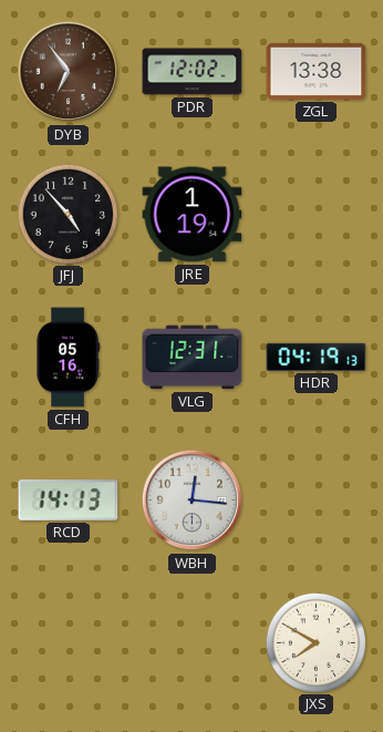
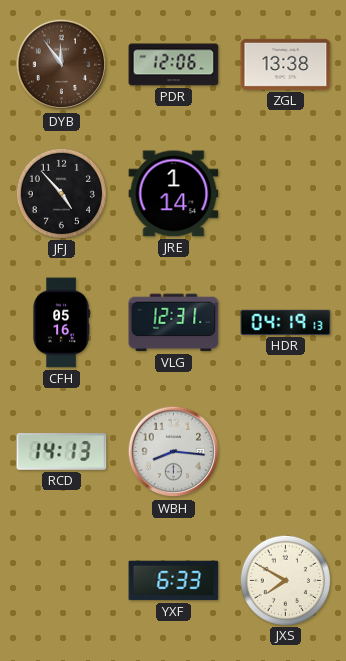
DYB: 6:54 -> 11:54 (62, 65)
PDR: 12:02 -> 12:06 (174, 65)
JRE: 1:19 -> 1:14 (174, 194)
WBH: 12:16 -> 8:16 (174, 452)
YXF: none -> 6:33 (174, 581)
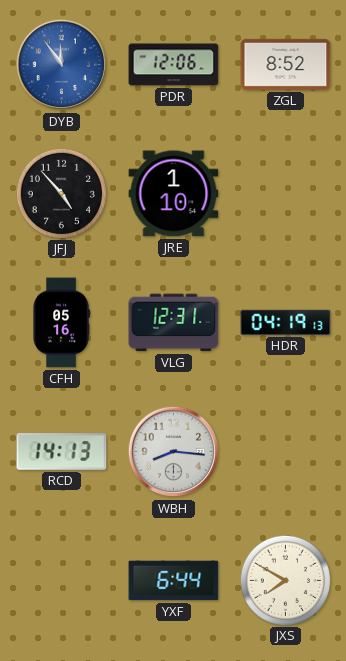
DYB dial: brown -> blue (62, 65)
ZGL: 13:38 -> 8:52 (286, 64)
JRE: 1:14 -> 1:10 (174, 194)
YXF: 6:33 -> 6:44 (174, 581)
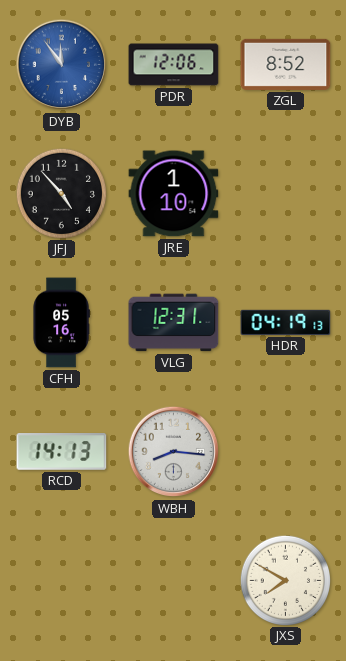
YXF: 6:44 -> none (174, 581)
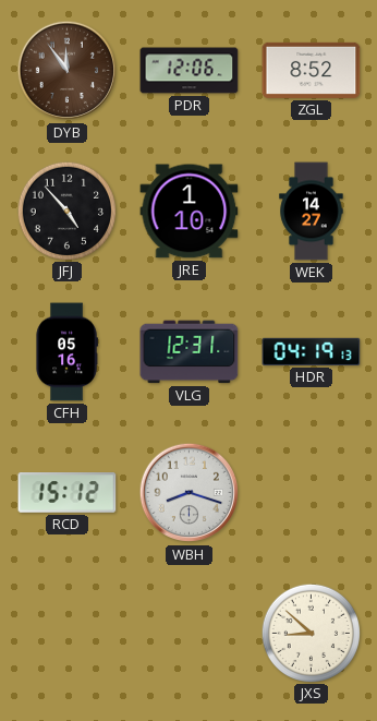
DYB dial: blue -> brown (68, 71)
WEK: none -> 14:27 (312, 212)
RCD: 14:13 -> 15:12 (68, 493)
WBH: 8:16 -> 8:18 (190, 493)
JXS: 7:50 -> 8:52 (311, 633)
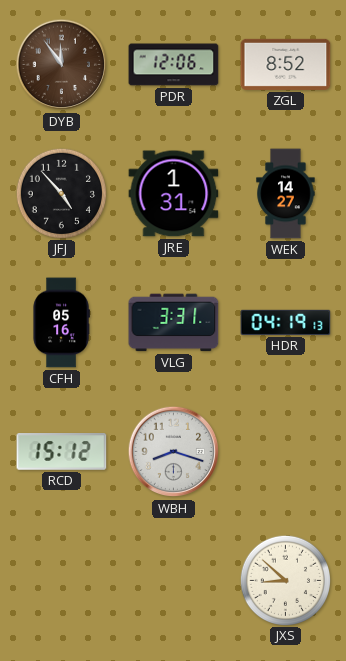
JRE: 1:10 -> 1:31 (174, 194)
VLG: 12:31 -> 3:31 (174, 323)
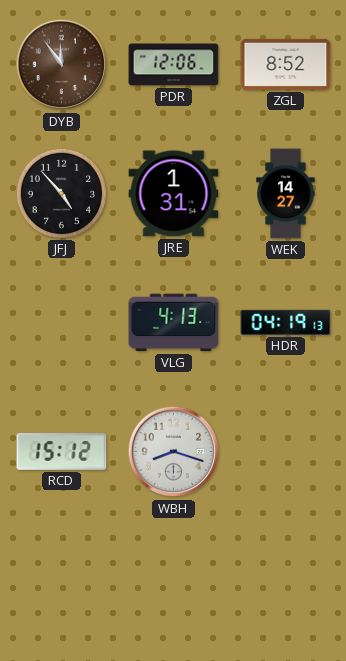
CFH: 05:16 -> none (61, 323)
VLG: 3:31 -> 4:13 (174, 323)
JXS: 8:52 -> none (285, 580)
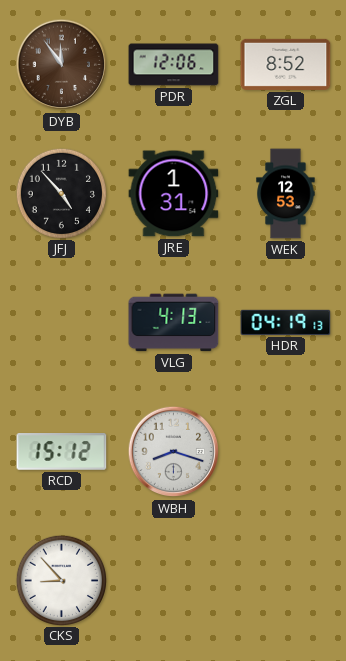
WEK: 14:27 -> 12:53 (286, 194)
CKS: none -> 8:53 (61, 580)
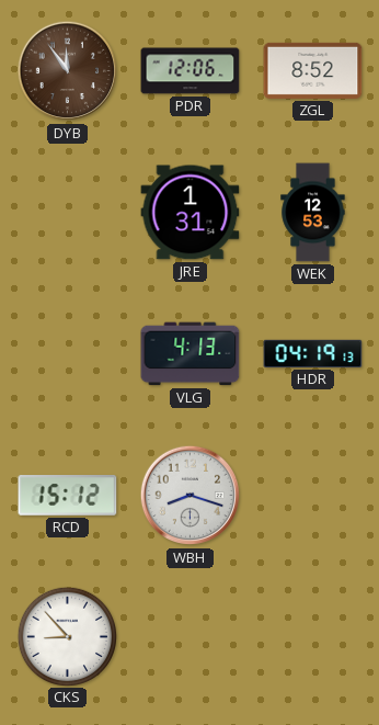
JFJ: 4:53 -> none (61, 193)
